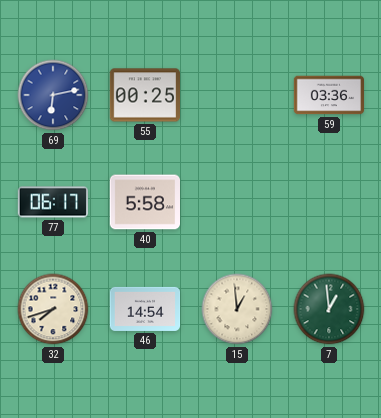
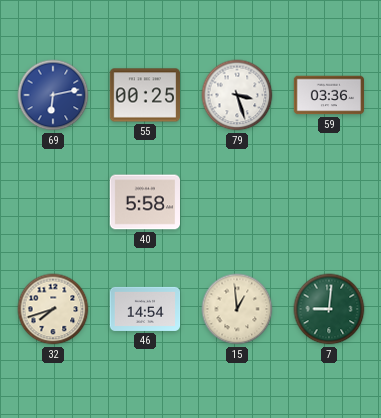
79: none -> 3:27 (237, 95)
77: 06:17 -> none (52, 202)
7: 12:59 -> 9:01 (329, 309)
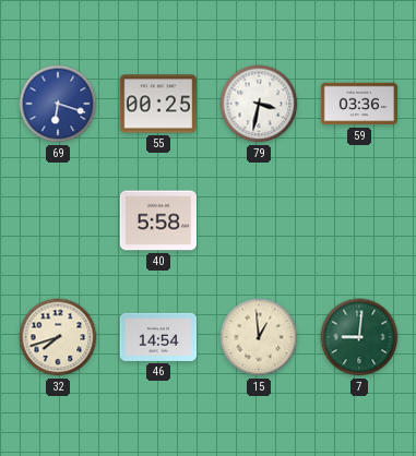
69: 6:13 -> 6:18 (58, 104)
79: 3:27 -> 3:32 (259, 104)
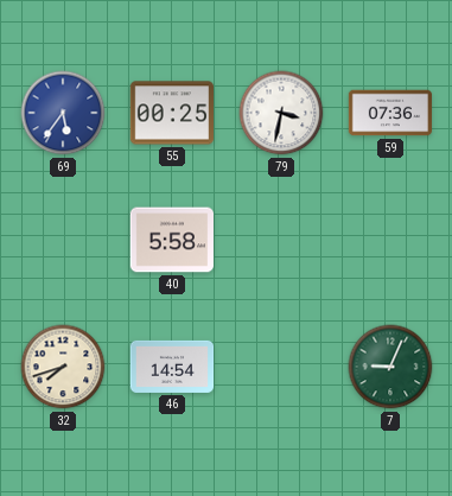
69: 6:18 -> 5:36 (63, 113)
59: 03:36 -> 07:36 (390, 113)
15: 12:59 -> none (259, 337)
7: 9:01 -> 9:04 (390, 367)
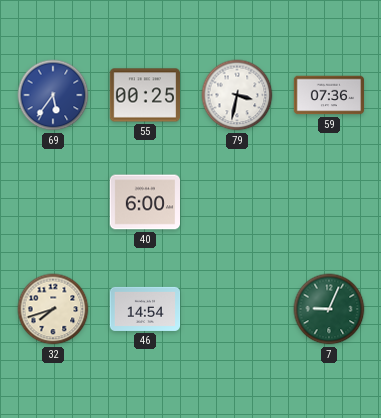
40: 5:58 -> 6:00 (144, 202)
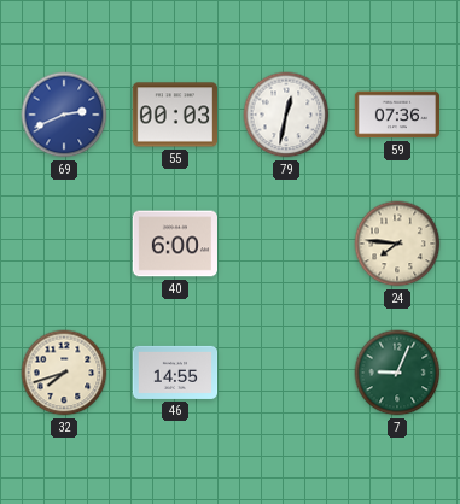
69: 5:36 -> 2:41 (64, 115)
55: 00:25 -> 00:03 (174, 115)
79: 3:32 -> 12:32 (286, 115)
24: none -> 7:46 (397, 244)
46: 14:54 -> 14:55 (175, 373)
